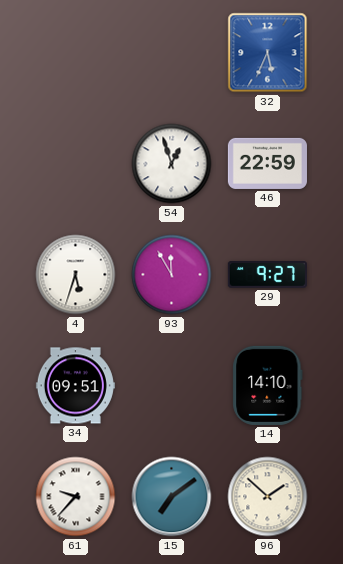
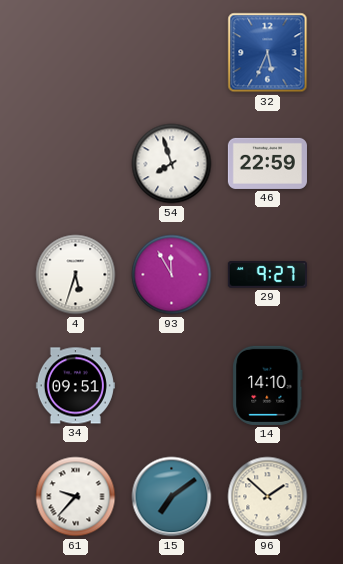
54: 12:57 -> 7:57 (172, 164)
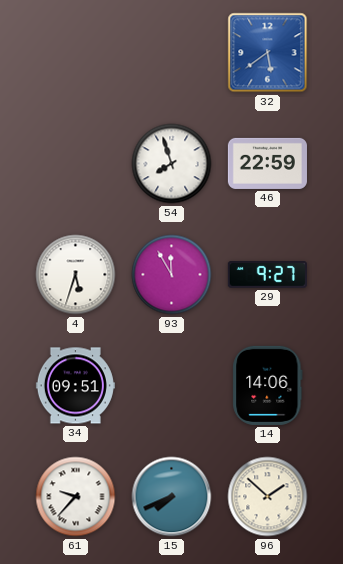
32: 5:34 -> 5:39 (268, 53)
14: 14:10 -> 14:06 (268, 385)
15: 7:09 -> 7:41 (172, 497)
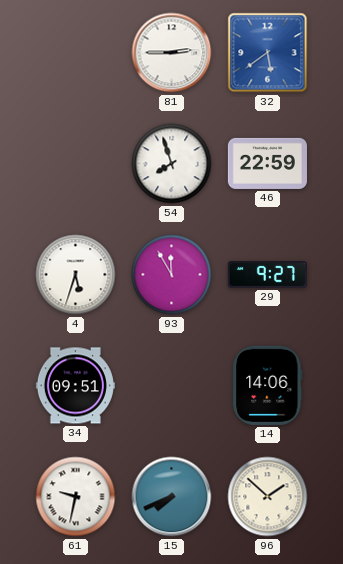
81: none -> 2:45 (172, 53)
61: 9:37 -> 9:32 (76, 497)
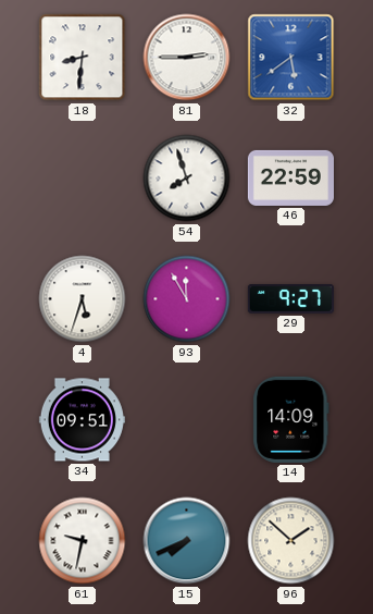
18: none -> 8:31 (83, 58)
14: 14:06 -> 14:09 (291, 419)
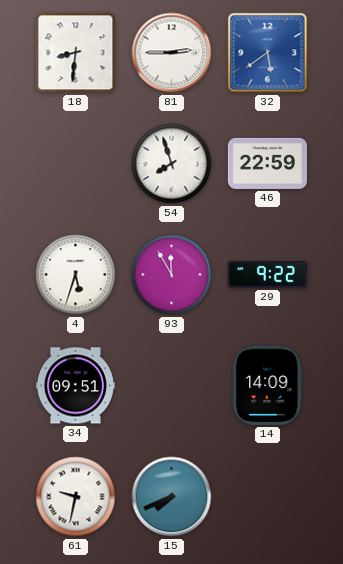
29: 9:27 -> 9:22 (267, 275)
96: 1:52 -> none (291, 541)
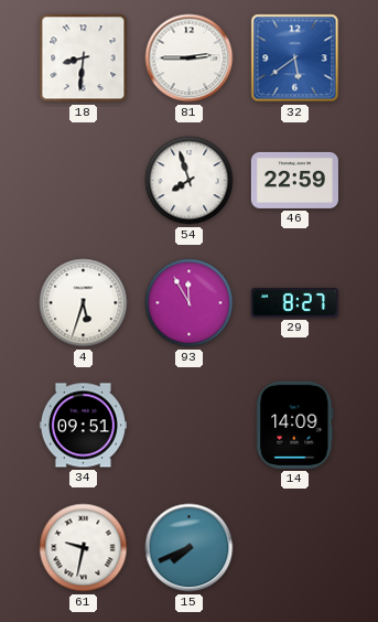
29: 9:22 -> 8:27 (294, 303)
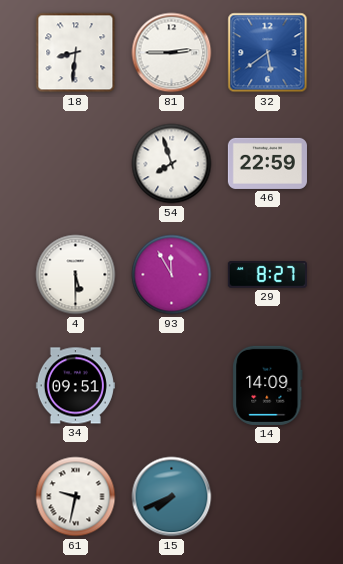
4: 5:33 -> 5:30 (76, 275)
